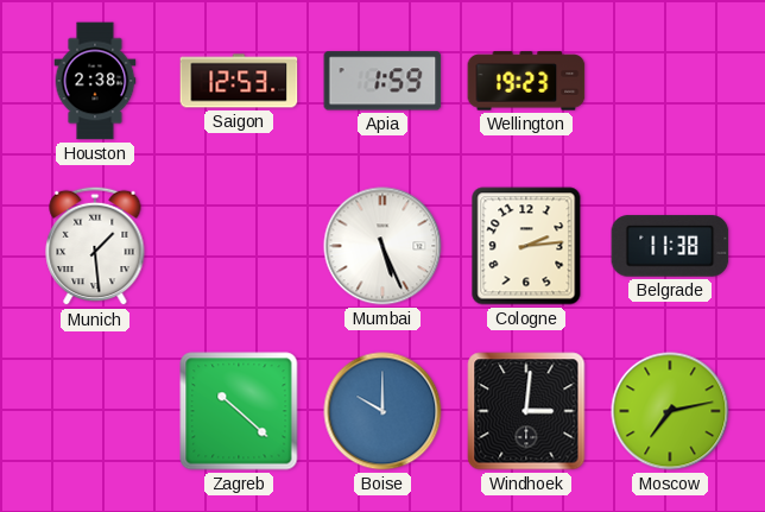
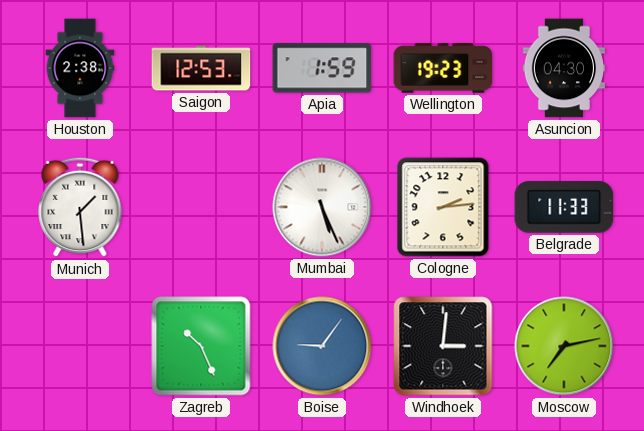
Asuncion: none -> 04:30 (563, 68)
Belgrade: 11:38 -> 11:33 (564, 207)
Zagreb: 10:22 -> 10:26 (201, 346)
Boise: 10:00 -> 9:06 (322, 346)
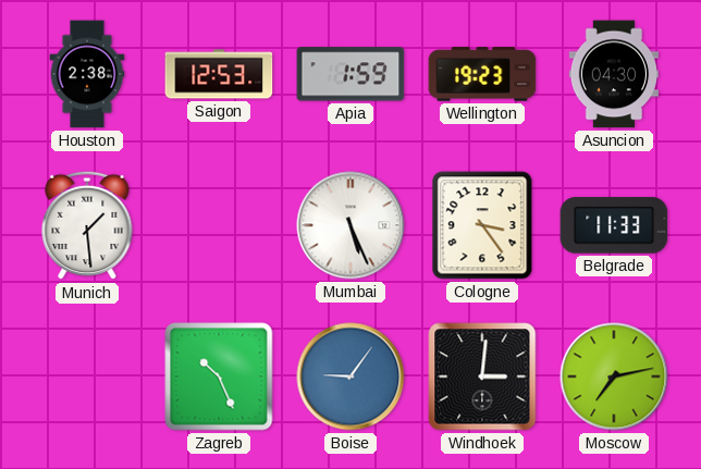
Cologne: 2:14 -> 3:24 (482, 225)
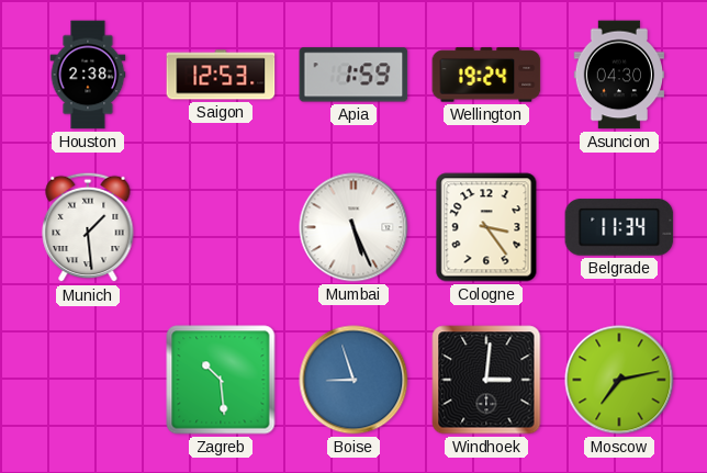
Wellington: 19:23 -> 19:24 (486, 75)
Belgrade: 11:33 -> 11:34 (619, 227)
Zagreb: 10:26 -> 10:29 (221, 380)
Boise: 9:06 -> 8:57 (353, 380)
